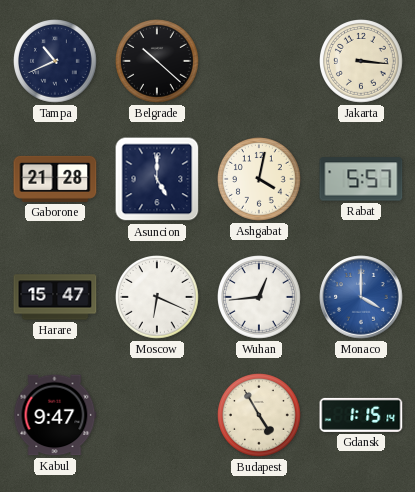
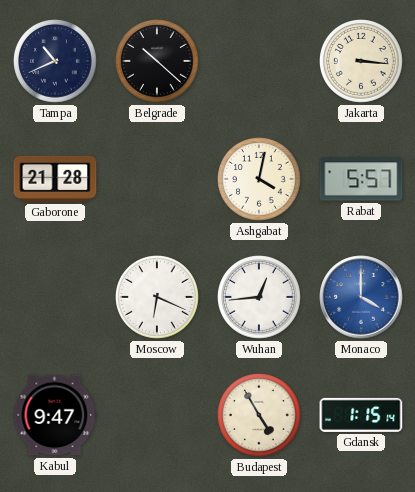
Asuncion: 5:00 -> none (157, 179)
Harare: 15:47 -> none (55, 297)
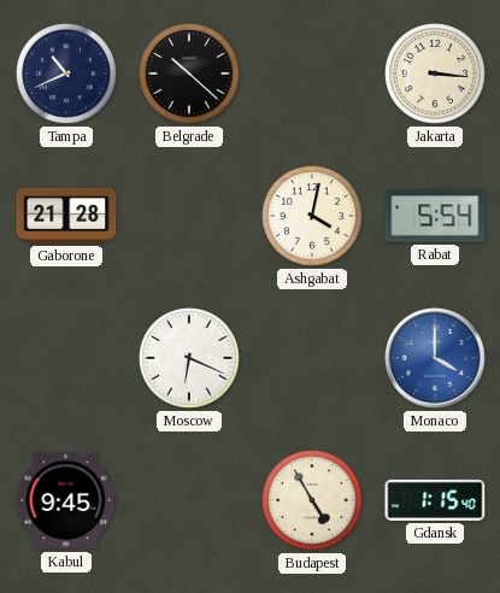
Rabat: 5:57 -> 5:54 (435, 216)
Wuhan: 12:44 -> none (260, 298)
Kabul: 9:47 -> 9:45 (66, 500)
Gdansk: 1:15:14 -> 1:15:40 (435, 500)
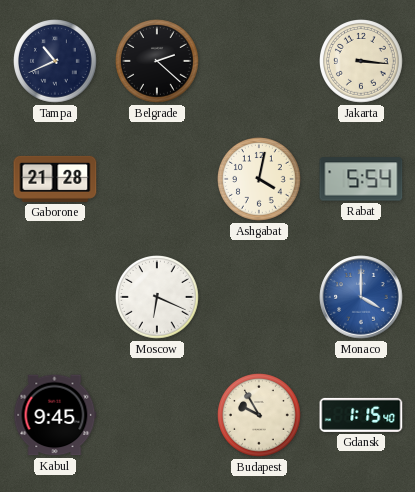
Belgrade: 10:22 -> 2:22 (158, 62)
Budapest: 4:55 -> 9:55 (260, 416)
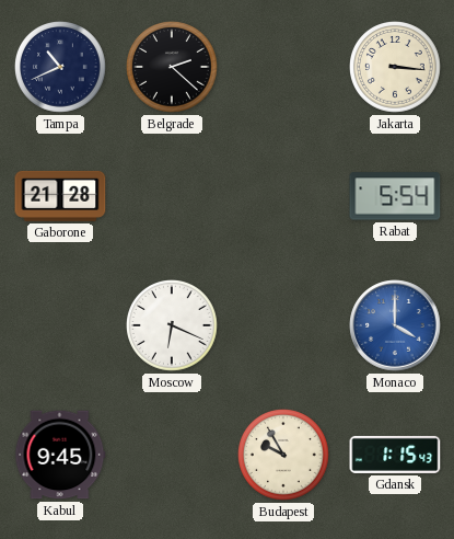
Ashgabat: 4:02 -> none (260, 180)
Gdansk: 1:15:40 -> 1:15:43 (395, 455)
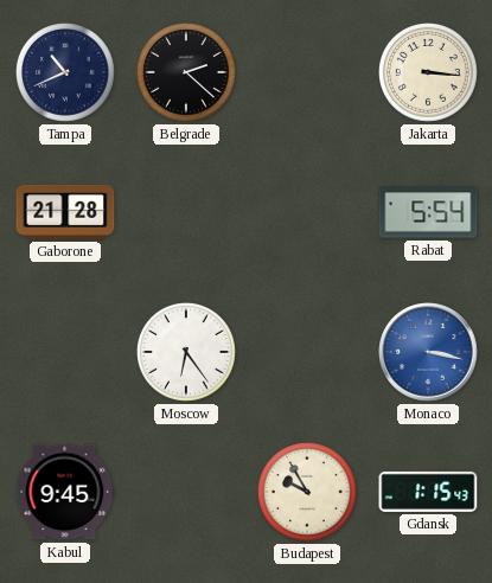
Moscow: 6:19 -> 6:24 (187, 353)
Monaco: 4:00 -> 3:17 (428, 352)
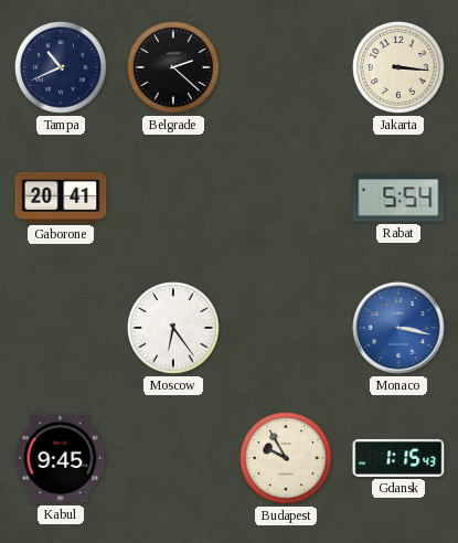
Gaborone: 21:28 -> 20:41 (61, 198)
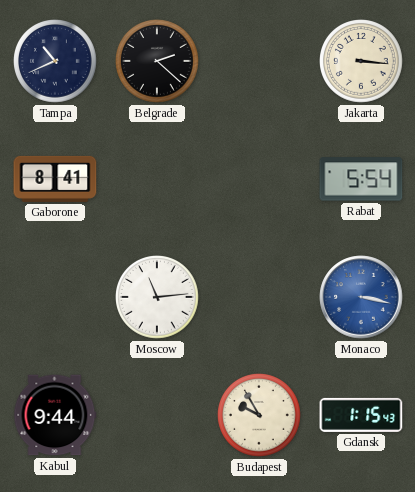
Gaborone: 20:41 -> 8:41 (55, 179)
Moscow: 6:24 -> 11:14 (158, 298)
Kabul: 9:45 -> 9:44 (55, 415)
